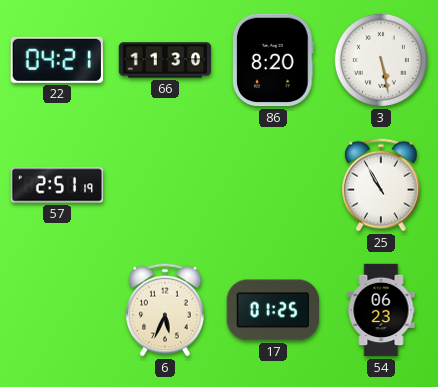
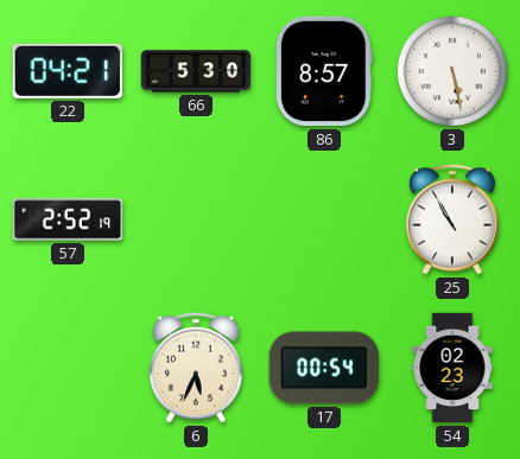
66: 11:30 -> 5:30 (196, 71)
86: 8:20 -> 8:57 (324, 71)
57: 2:51 -> 2:52 (68, 219)
17: 01:25 -> 00:54 (324, 368)
54: 06:23 -> 02:23 (452, 368)
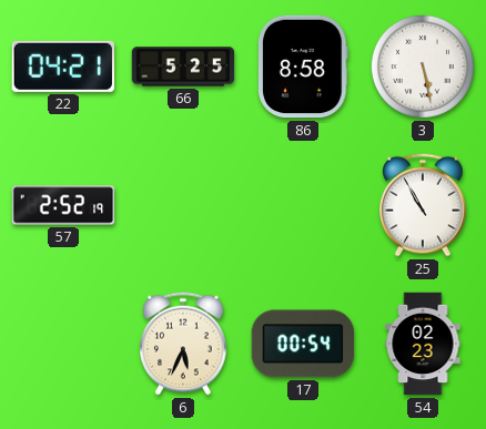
66: 5:30 -> 5:25 (183, 67)
86: 8:57 -> 8:58 (303, 67)
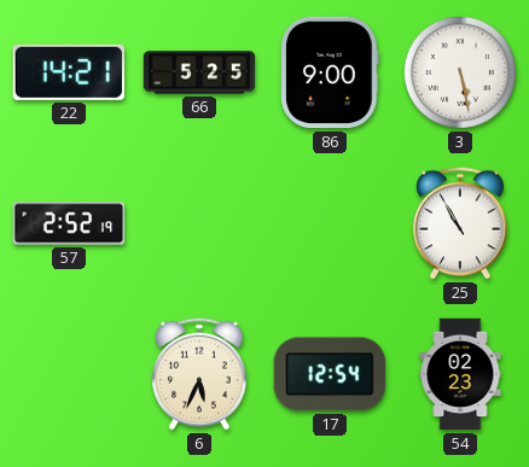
22: 04:21 -> 14:21 (68, 72)
86: 8:58 -> 9:00 (330, 72)
17: 00:54 -> 12:54 (330, 374)
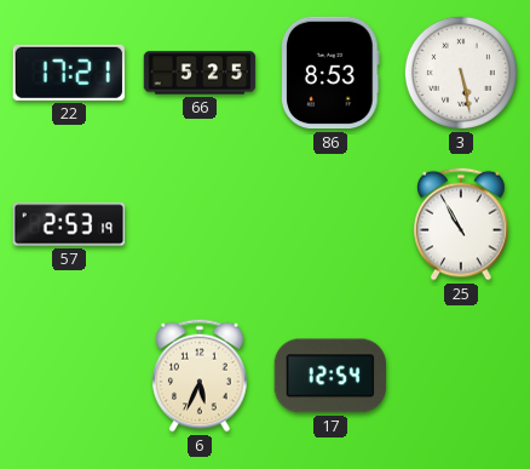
22: 14:21 -> 17:21 (68, 73)
86: 9:00 -> 8:53 (330, 73)
57: 2:52 -> 2:53 (69, 224)
54: 02:23 -> none (460, 374)
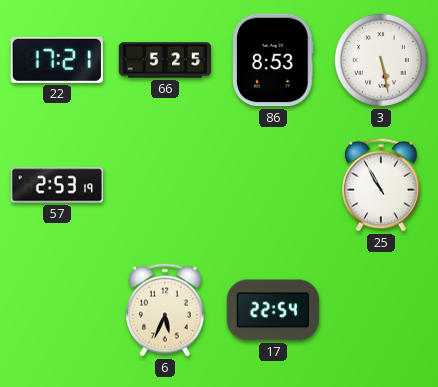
17: 12:54 -> 22:54 (273, 310)
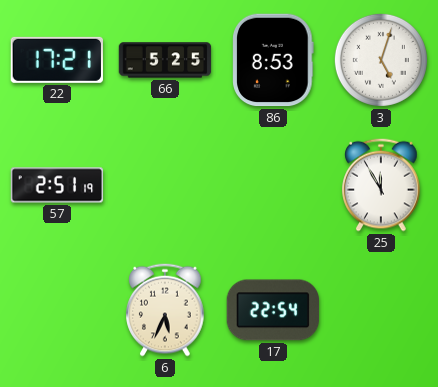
3: 5:28 -> 5:03 (381, 60)
57: 2:53 -> 2:51 (57, 185)
25: 10:55 -> 11:55 (381, 185)
